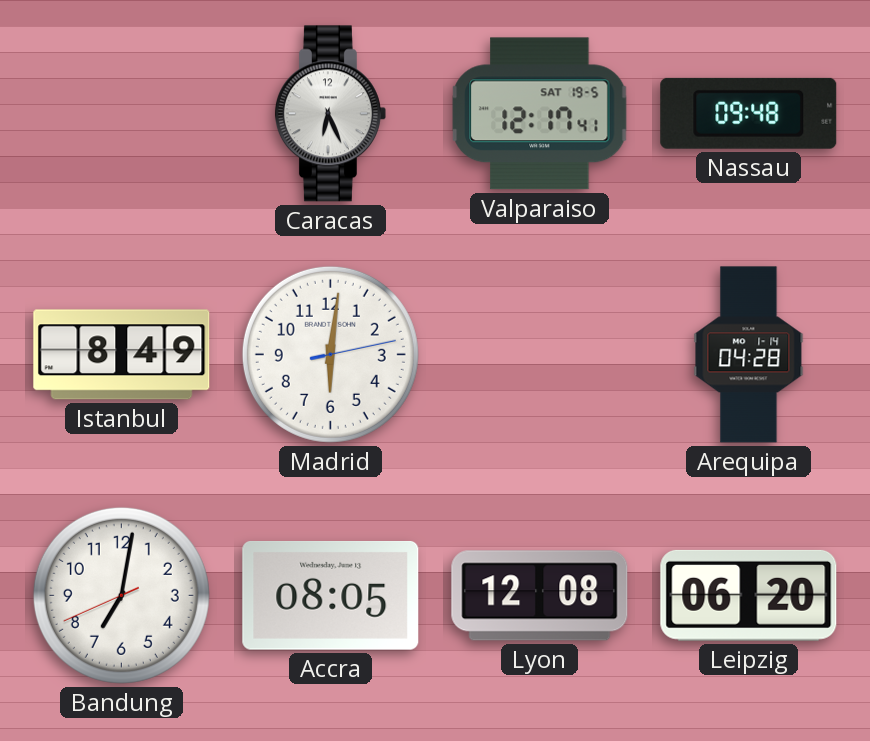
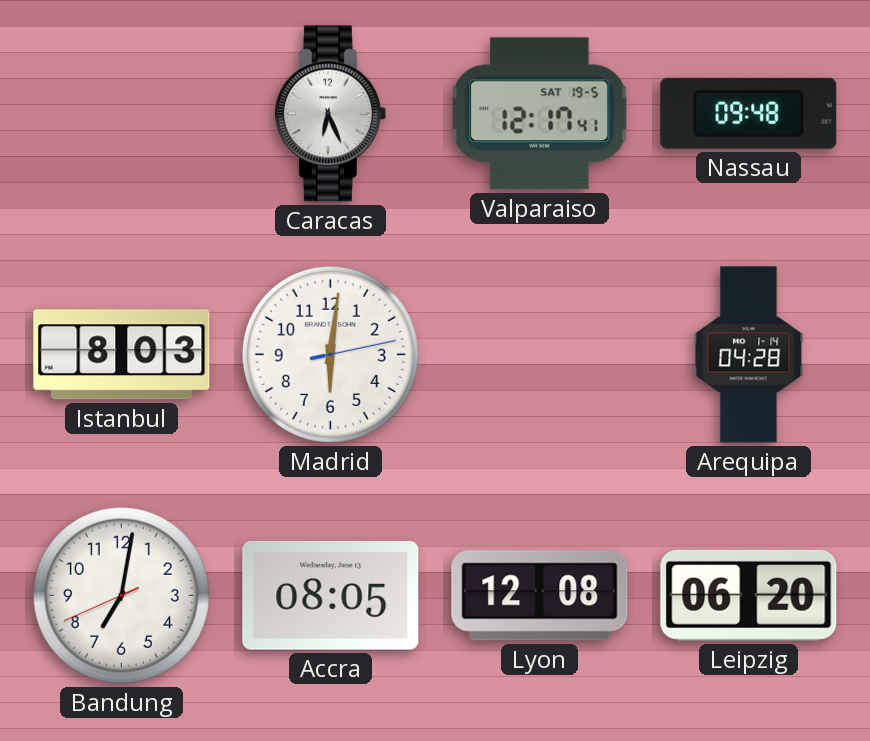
Istanbul: 8:49 -> 8:03 (122, 355)
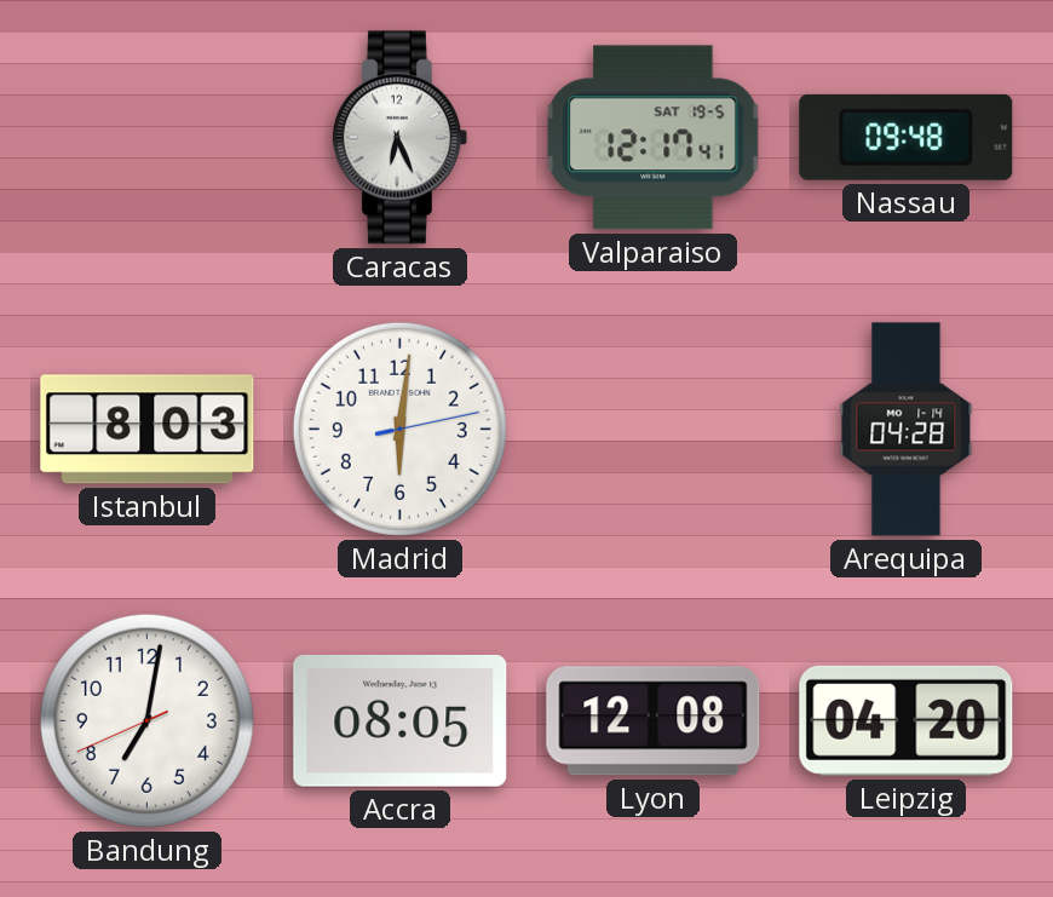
Leipzig: 06:20 -> 04:20 (907, 720)
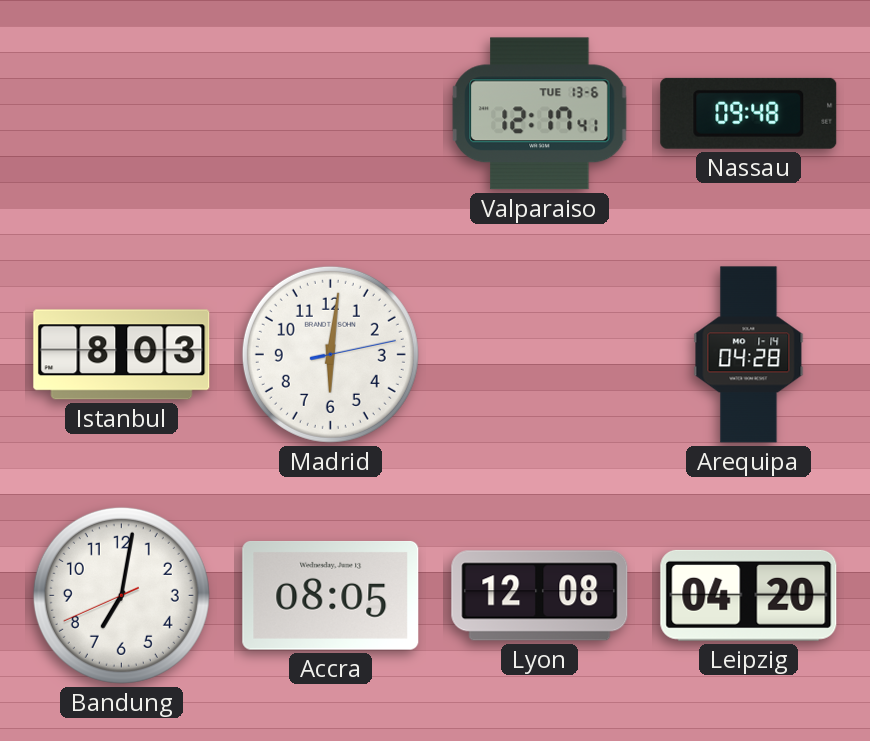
Caracas: 6:26 -> none (399, 138)
Valparaiso date: SAT 19-5 -> TUE 13-6 (540, 114)
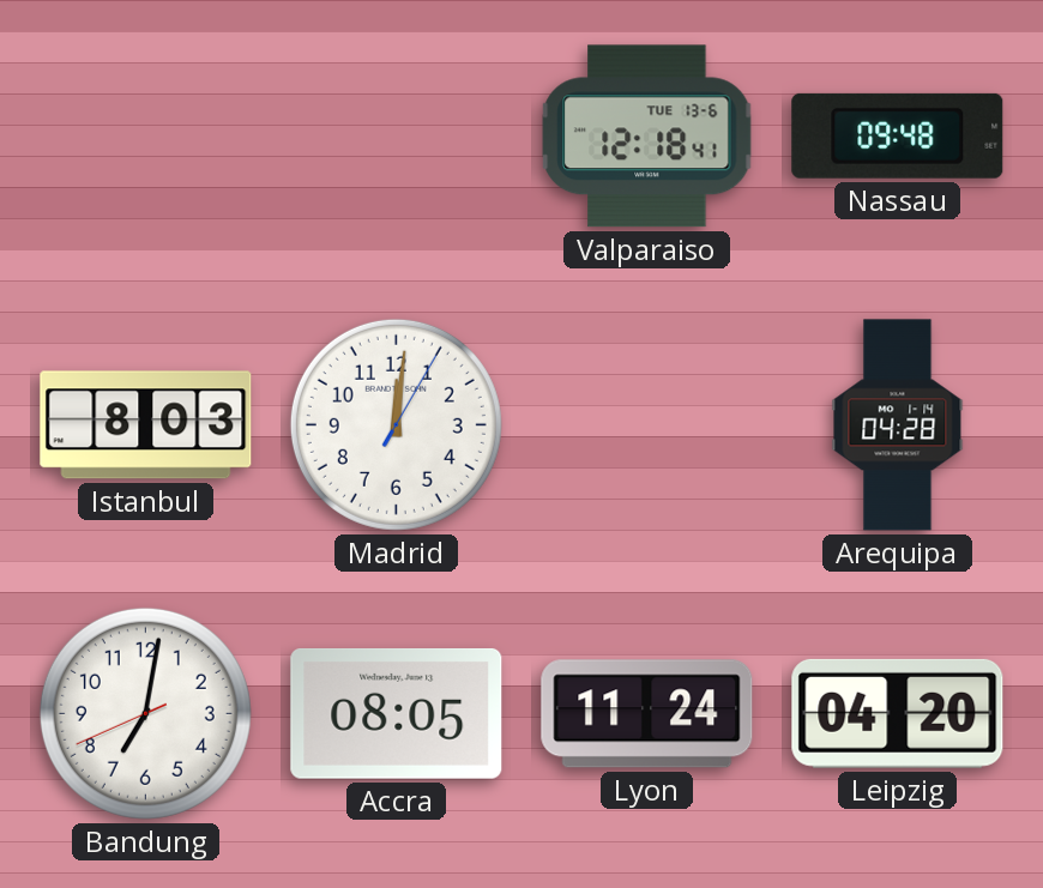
Valparaiso: 12:17 -> 12:18 (647, 137)
Madrid: 6:01 -> 12:01 (396, 424)
Lyon: 12:08 -> 11:24 (647, 714)
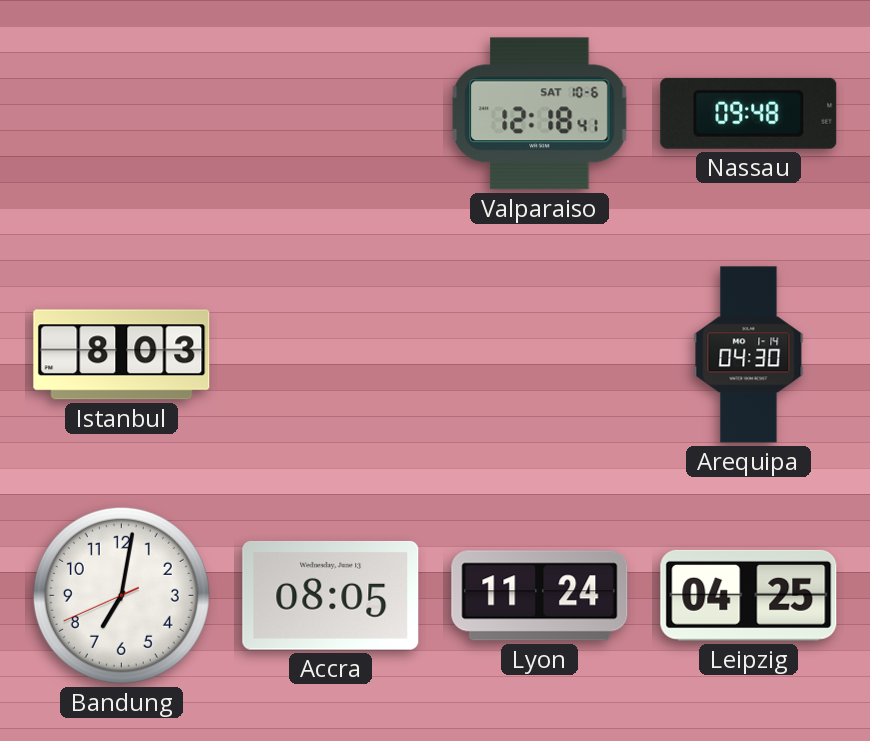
Valparaiso date: TUE 13-6 -> SAT 10-6 (540, 114)
Madrid: 12:01 -> none (396, 424)
Arequipa: 04:28 -> 04:30 (749, 355)
Leipzig: 04:20 -> 04:25 (749, 595)
